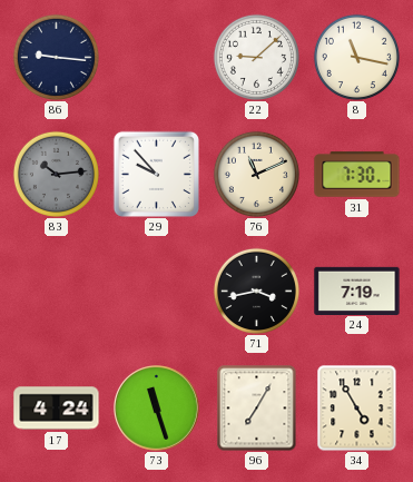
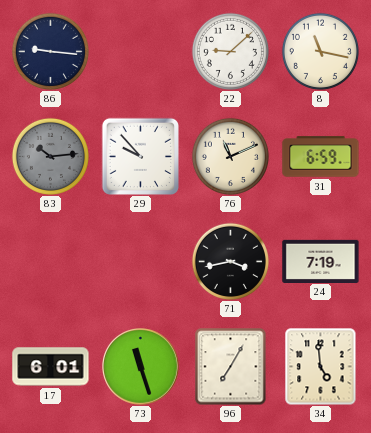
31: 7:30 -> 6:59 (321, 157)
17: 4:24 -> 6:01 (51, 367)
34: 4:55 -> 4:59 (321, 366)
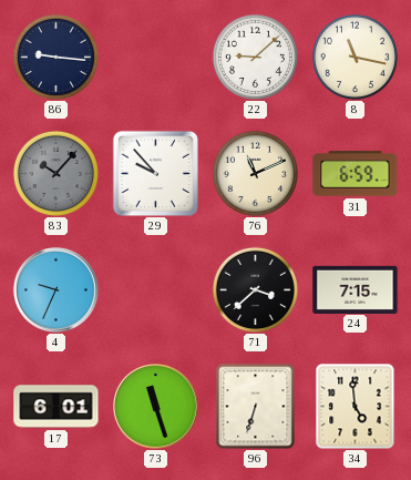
83: 10:14 -> 10:07 (55, 173)
4: none -> 9:34 (56, 290)
71: 3:43 -> 3:38 (255, 289)
24: 7:19 -> 7:15 (356, 289)
96: 7:05 -> 6:33 (256, 406)
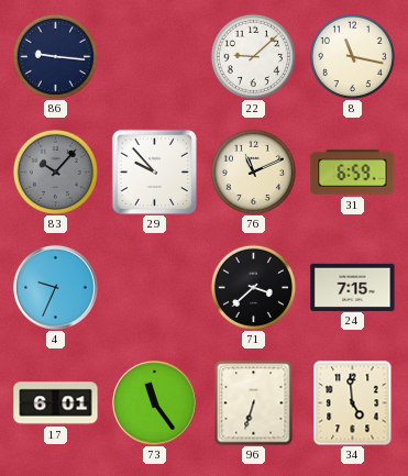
73: 11:27 -> 11:24 (155, 403)
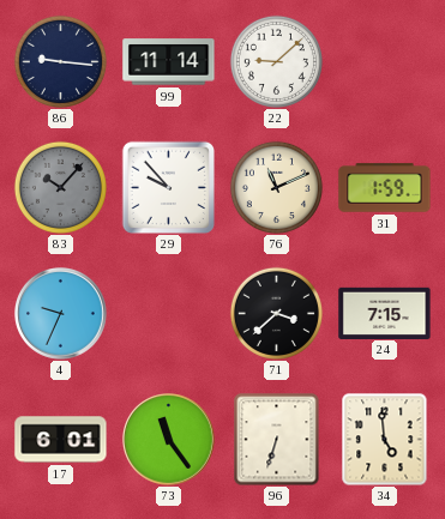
99: none -> 11:14 (169, 62)
8: 11:17 -> none (352, 56)
31: 6:59 -> 1:59 (385, 188)
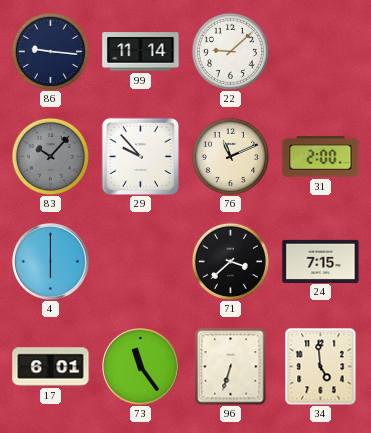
31: 1:59 -> 2:00 (321, 157)
4: 9:34 -> 6:00 (51, 262)
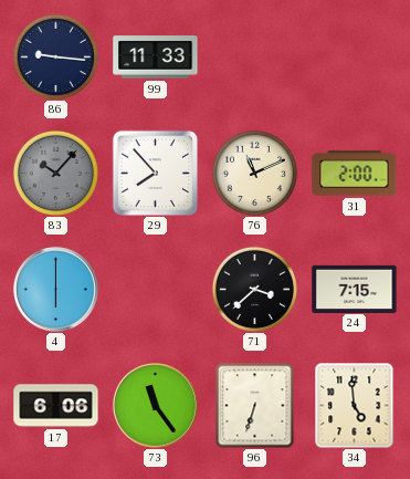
99: 11:14 -> 11:33 (156, 58)
22: 9:08 -> none (230, 51)
29: 9:53 -> 7:53 (155, 173)
17: 6:01 -> 6:06 (56, 406)
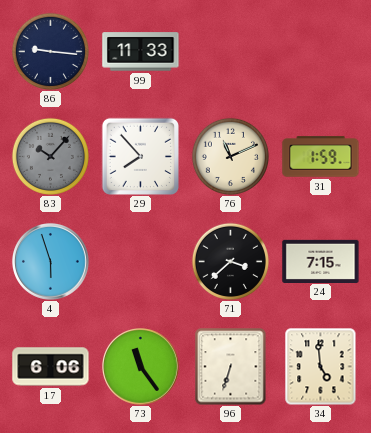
31: 2:00 -> 1:59 (321, 157)
4: 6:00 -> 5:57 (51, 262)
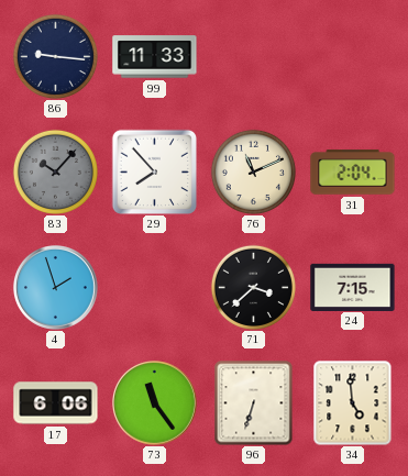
31: 1:59 -> 2:04 (353, 173)
4: 5:57 -> 1:57 (56, 288)
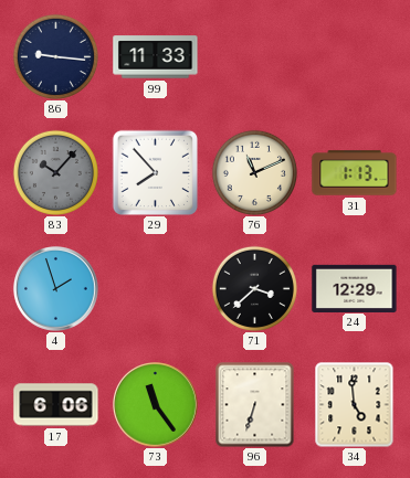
31: 2:04 -> 1:13 (355, 173)
24: 7:15 -> 12:29 (355, 288)
